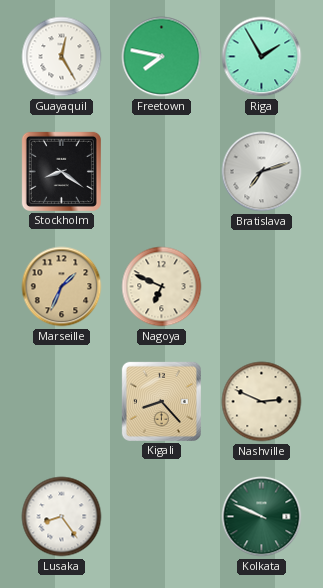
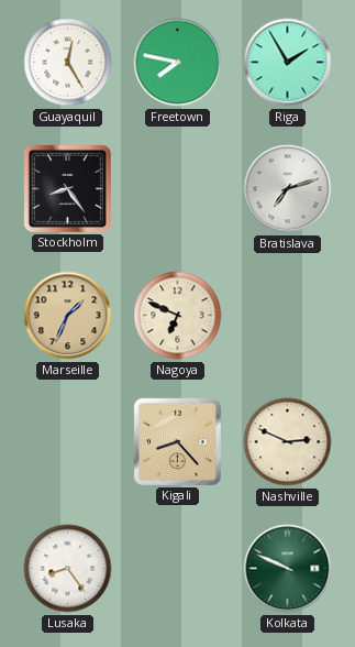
Stockholm: 8:21 -> 8:24 (67, 188)
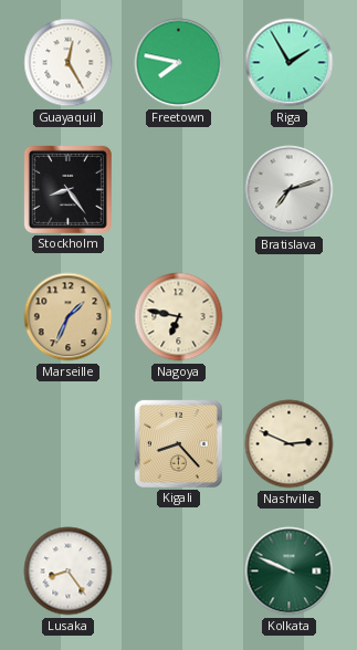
Nagoya: 6:49 -> 6:47 (179, 317)
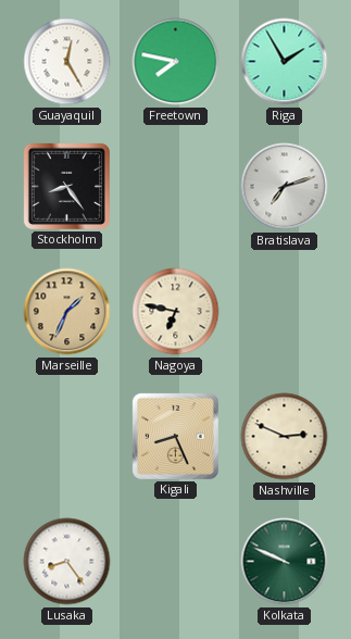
Kigali: 8:23 -> 8:26 (175, 436)
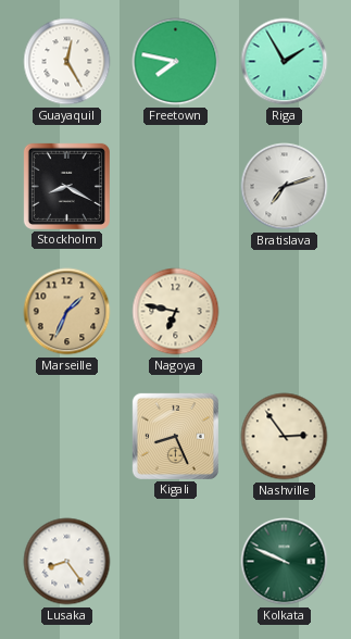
Stockholm: 8:24 -> 8:20 (66, 186)
Nashville: 2:49 -> 2:54 (285, 437)
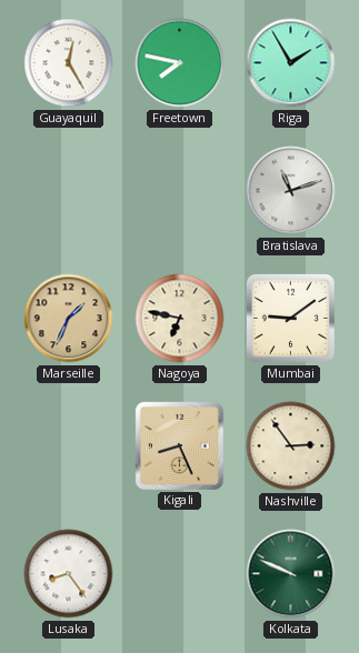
Stockholm: 8:20 -> none (66, 186)
Bratislava: 7:12 -> 11:12 (291, 191)
Mumbai: none -> 9:09 (290, 318)
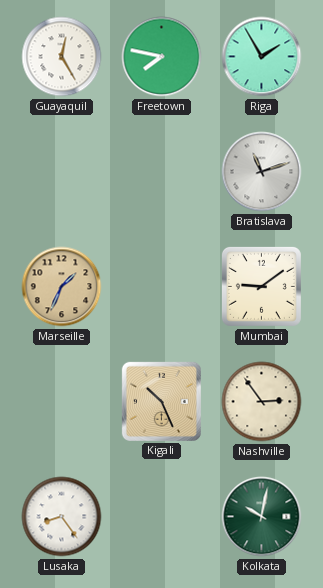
Nagoya: 6:47 -> none (180, 319)
Kigali: 8:26 -> 10:26 (161, 401)
Kolkata: 9:49 -> 10:02 (262, 517)
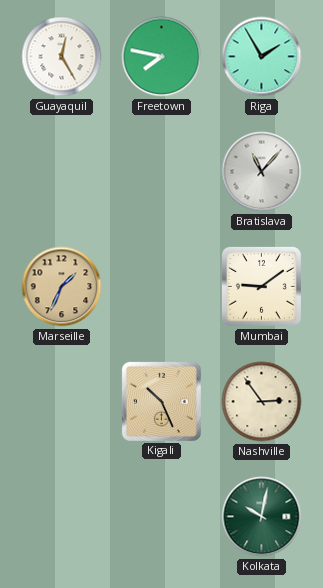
Bratislava: 11:12 -> 11:07 (262, 172)
Lusaka: 8:24 -> none (62, 517)
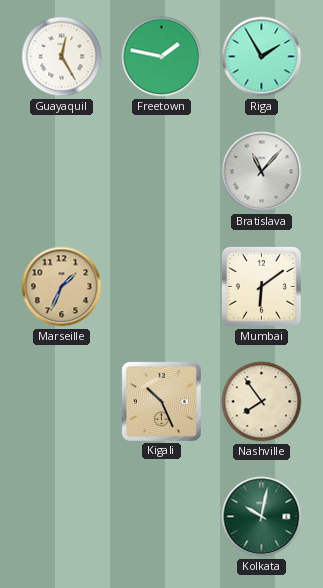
Freetown: 7:47 -> 1:47 (162, 57)
Mumbai: 9:09 -> 6:09 (261, 286)
Nashville: 2:54 -> 7:54 (262, 402)
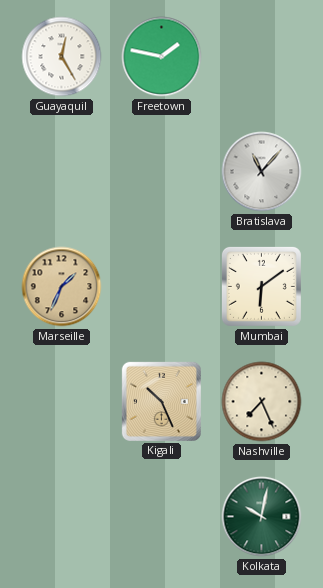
Riga: 1:55 -> none (262, 57)
Nashville: 7:54 -> 7:26 (262, 402)
